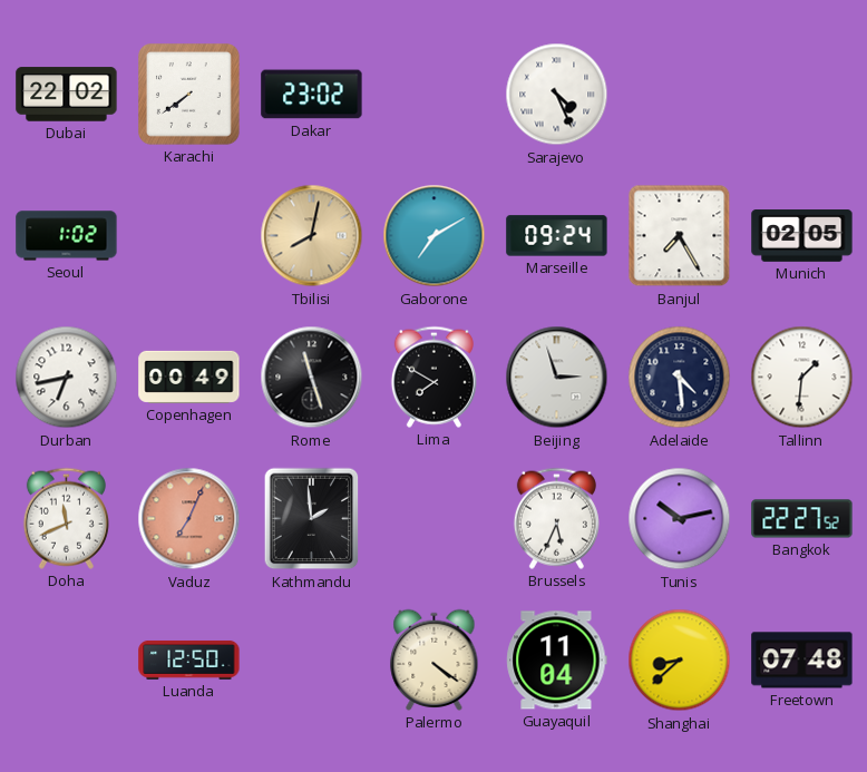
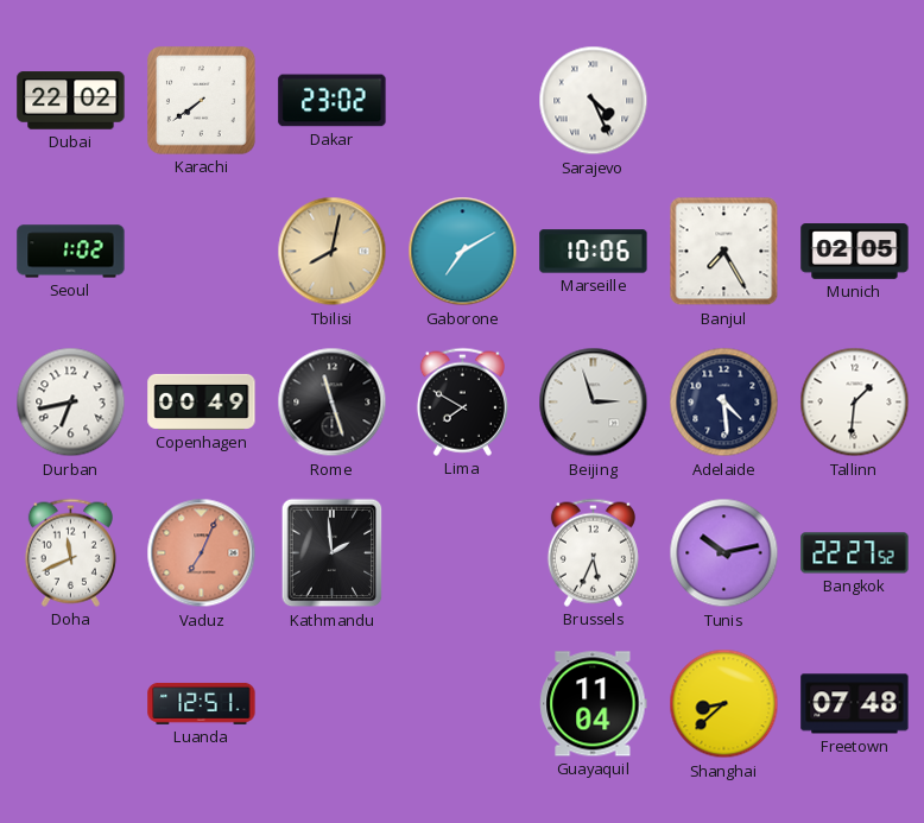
Marseille: 09:24 -> 10:06 (594, 252)
Luanda: 12:50 -> 12:51 (202, 703)
Palermo: 4:21 -> none (435, 659)
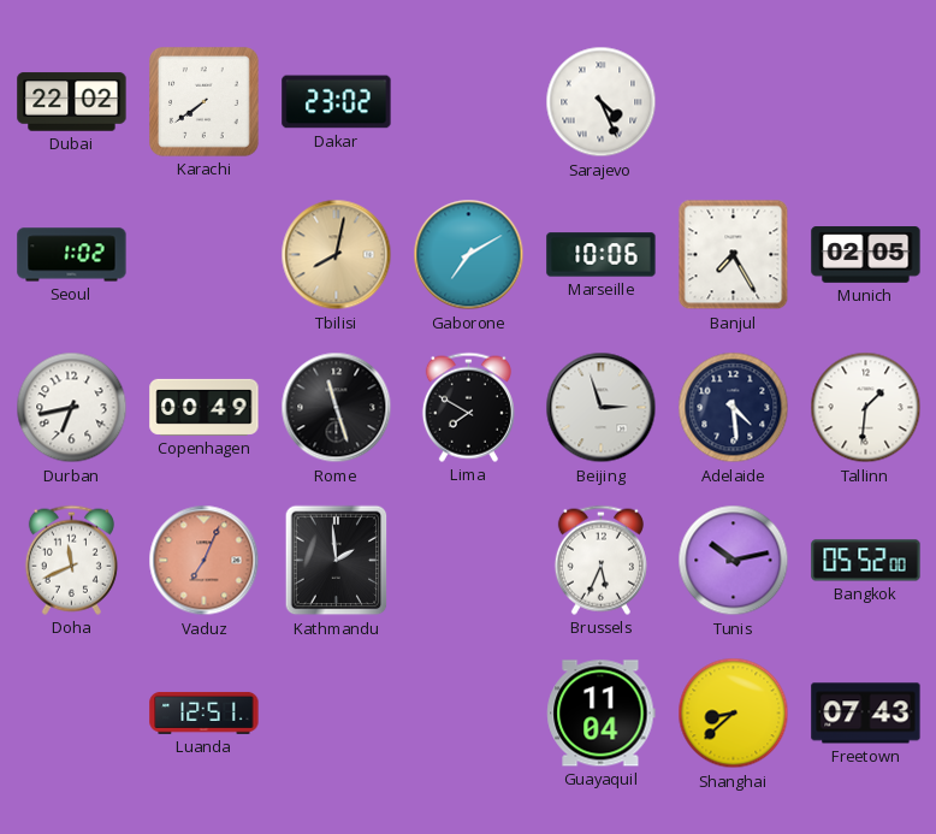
Bangkok: 22:27 -> 05:52 (866, 561)
Freetown: 07:48 -> 07:43 (866, 714)
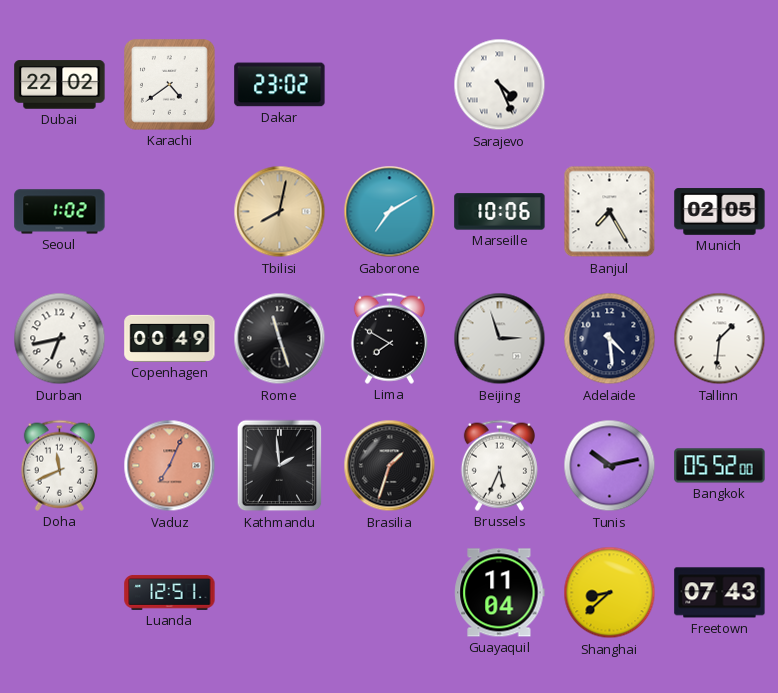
Karachi: 7:39 -> 4:39 (170, 85)
Brasilia: none -> 1:33 (390, 466)
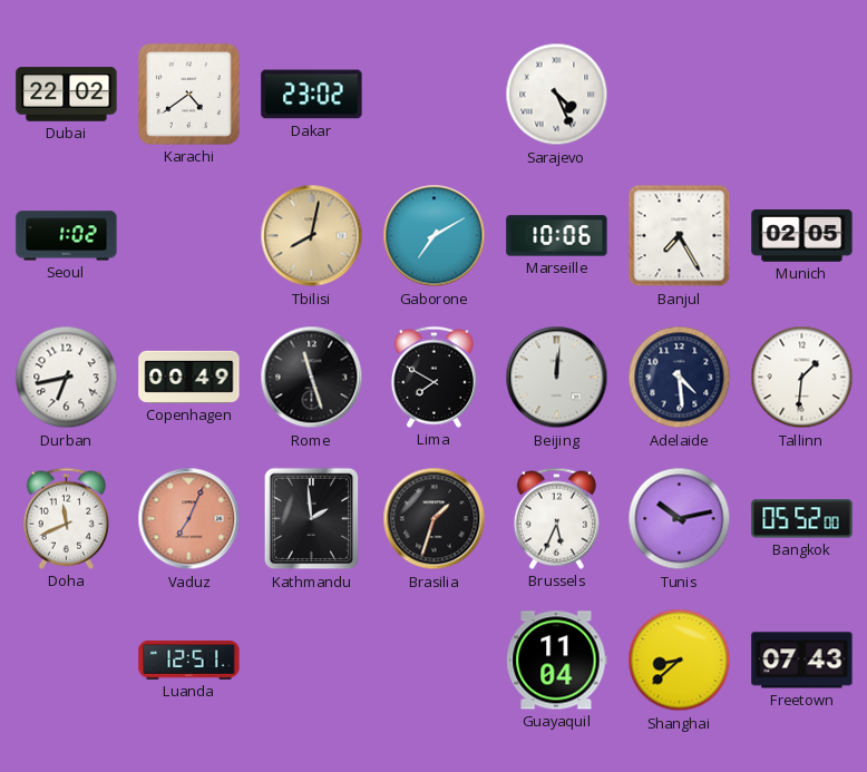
Beijing: 2:57 -> 12:01 (557, 378)
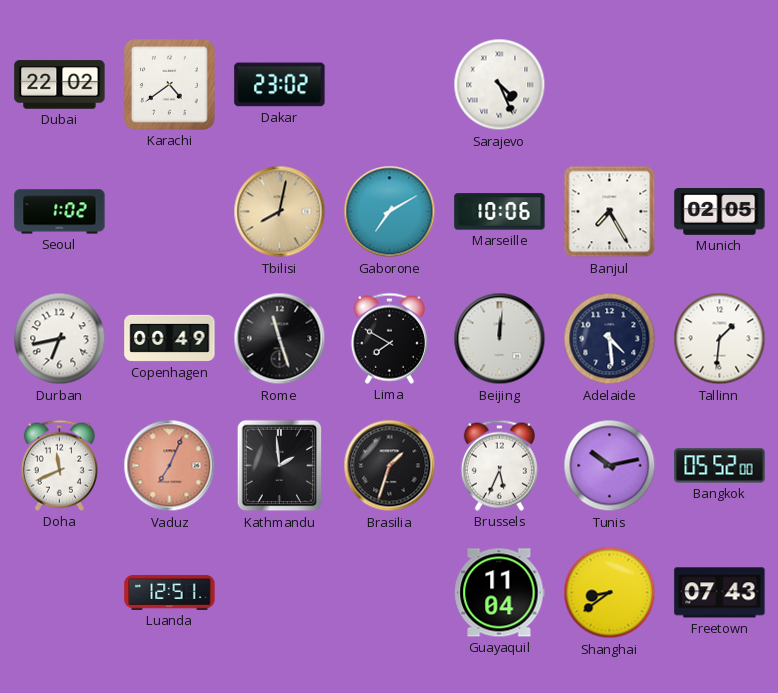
Shanghai: 8:38 -> 8:39 (610, 593)
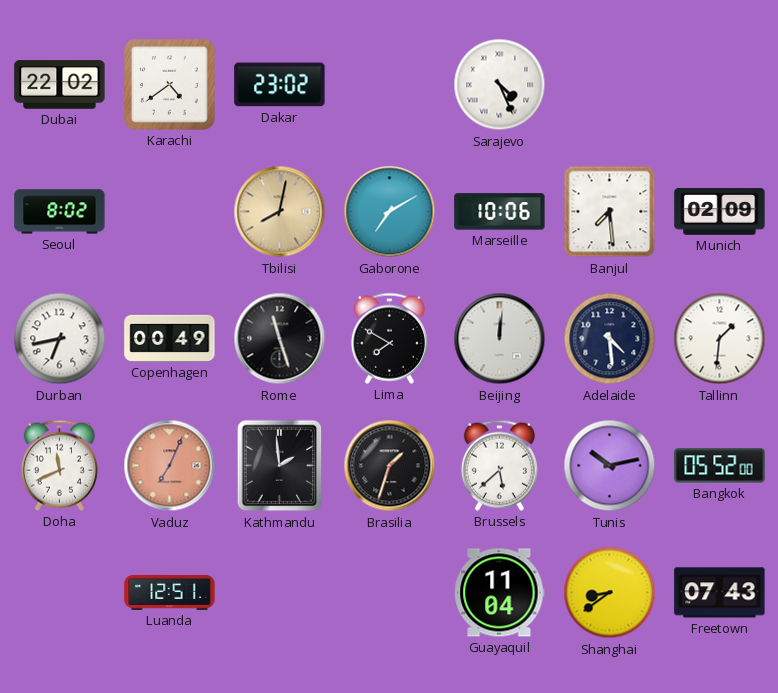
Seoul: 1:02 -> 8:02 (60, 212)
Banjul: 7:25 -> 7:29 (610, 212)
Munich: 02:05 -> 02:09 (720, 212)
Brussels: 5:34 -> 5:38 (499, 465)
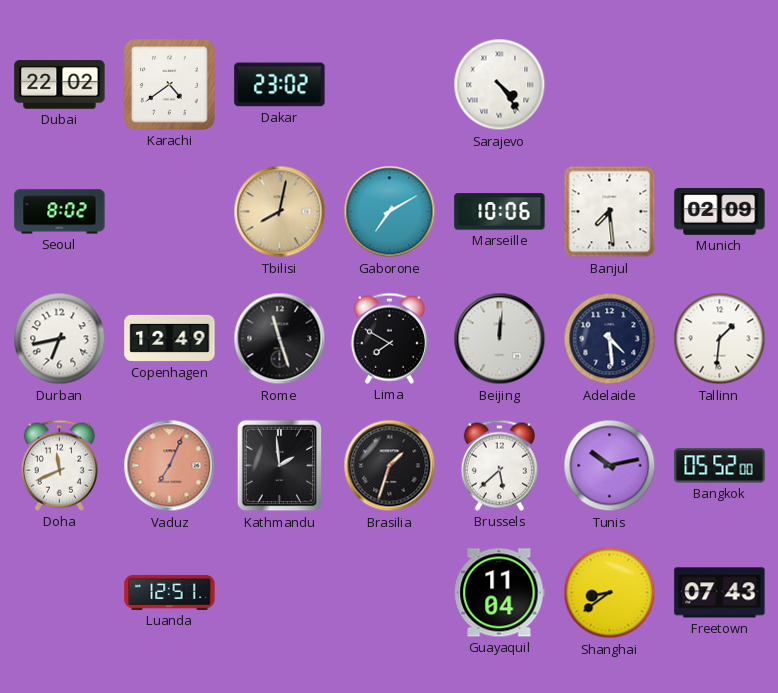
Sarajevo: 4:26 -> 4:24 (500, 85)
Copenhagen: 00:49 -> 12:49 (170, 338)
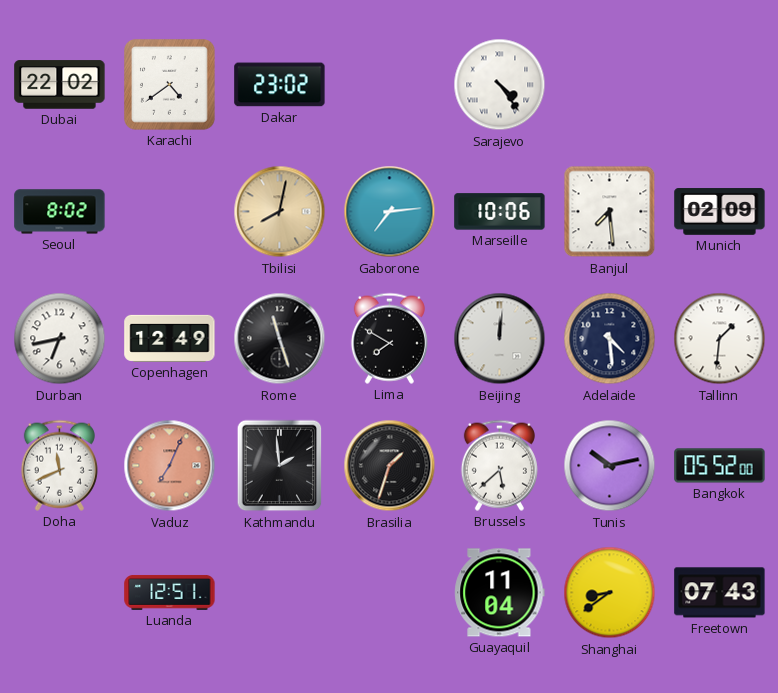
Gaborone: 7:10 -> 7:14 (390, 212)
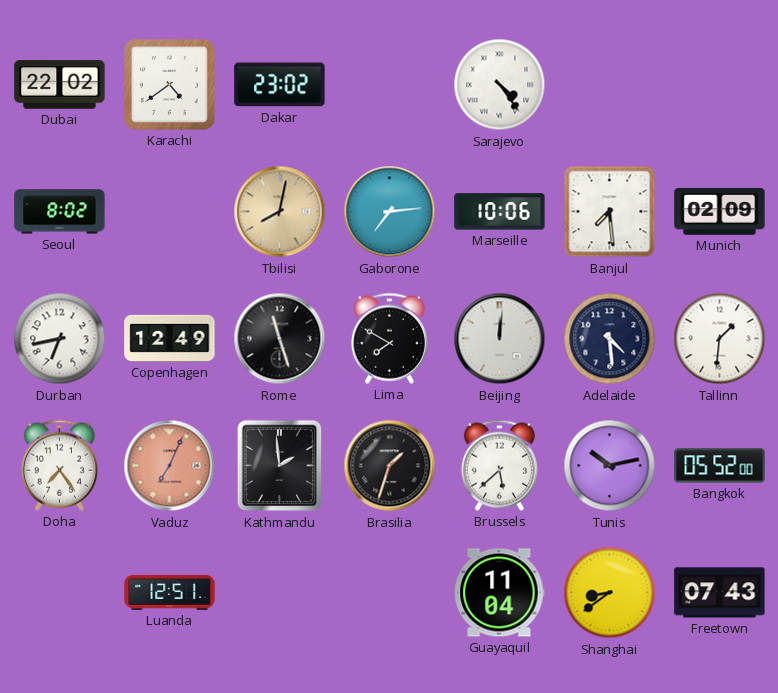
Doha: 11:41 -> 7:24 (59, 465)
